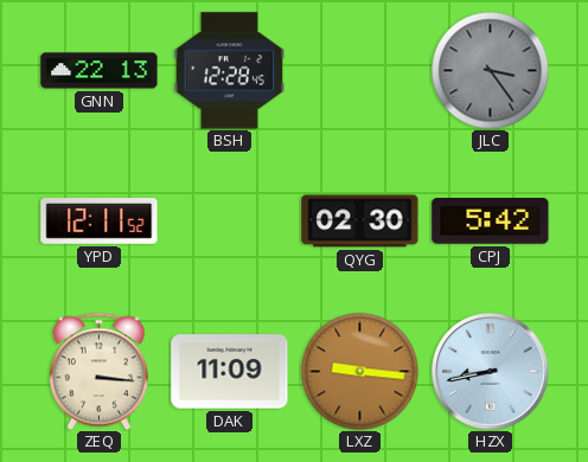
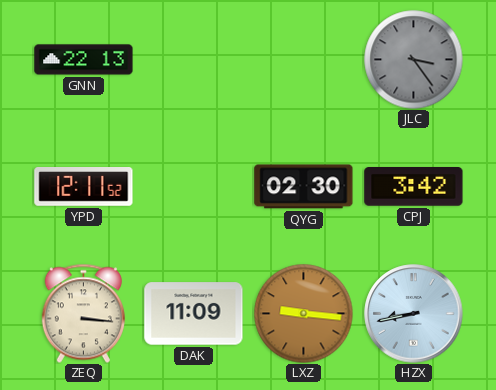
BSH: 12:28 -> none (230, 71)
CPJ: 5:42 -> 3:42 (414, 187)
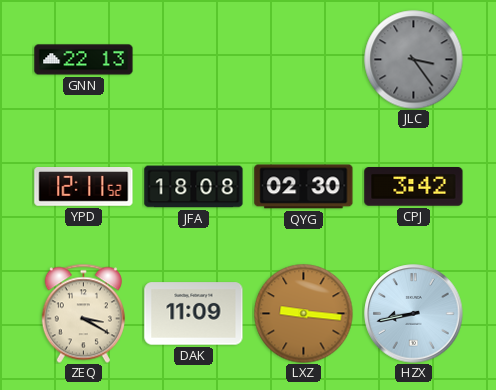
JFA: none -> 18:08 (194, 187)
ZEQ: 3:16 -> 3:20 (83, 313)
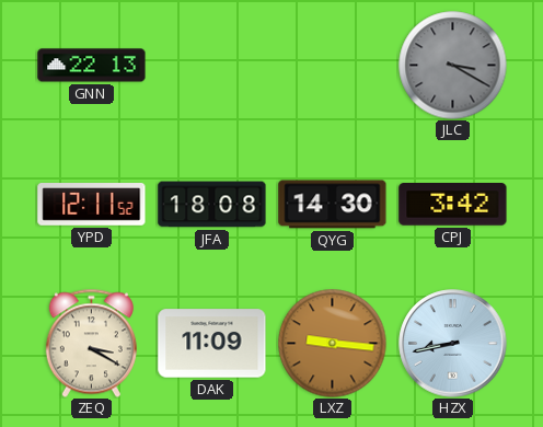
JLC: 3:24 -> 3:20 (453, 66)
QYG: 02:30 -> 14:30 (333, 205)
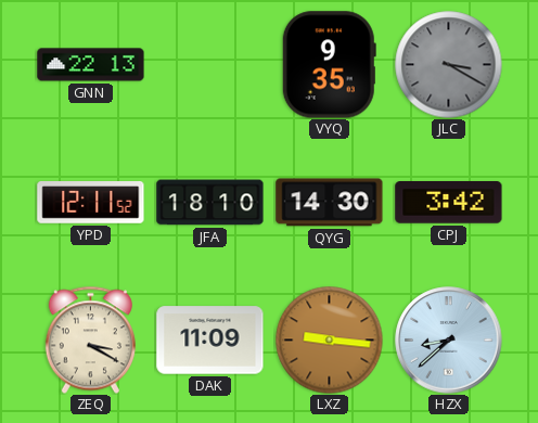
VYQ: none -> 9:35 (329, 65)
JFA: 18:08 -> 18:10 (210, 203)
HZX: 8:43 -> 8:38 (449, 341)
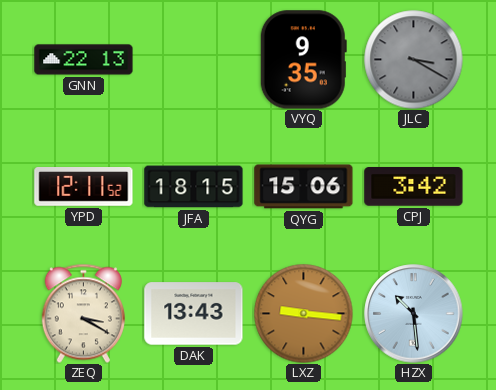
JFA: 18:10 -> 18:15 (194, 187)
QYG: 14:30 -> 15:06 (304, 187)
DAK: 11:09 -> 13:43 (194, 314)
HZX: 8:38 -> 10:29 (414, 314)
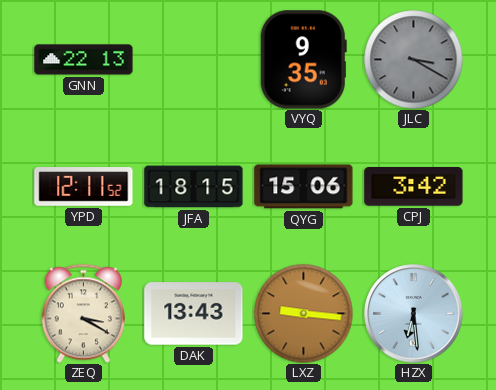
HZX: 10:29 -> 6:29 (414, 314)
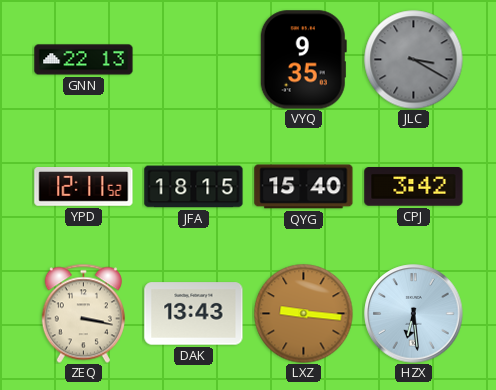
QYG: 15:06 -> 15:40 (304, 187)
ZEQ: 3:20 -> 3:17 (83, 313)
